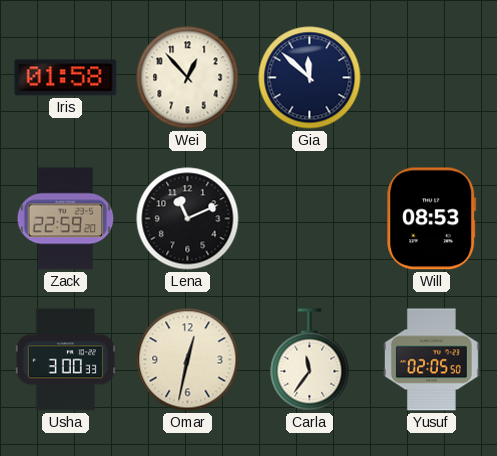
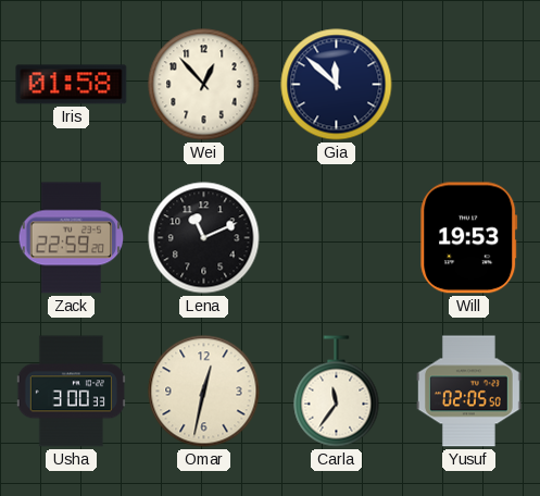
Will: 08:53 -> 19:53 (469, 238)
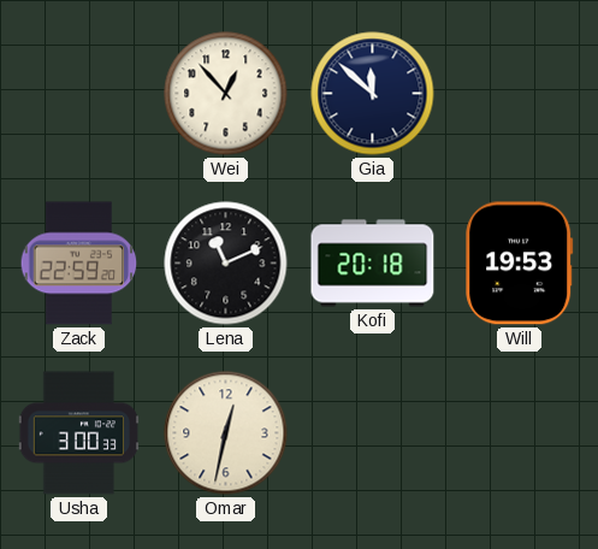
Iris: 01:58 -> none (72, 85)
Kofi: none -> 20:18 (373, 264)
Carla: 11:36 -> none (337, 392)
Yusuf: 02:05 -> none (468, 392)
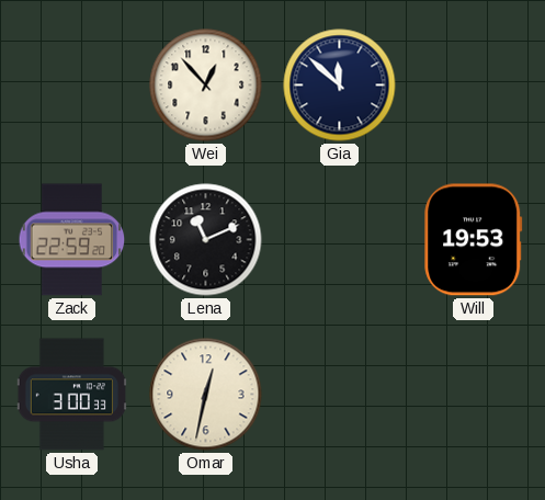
Kofi: 20:18 -> none (373, 264)
